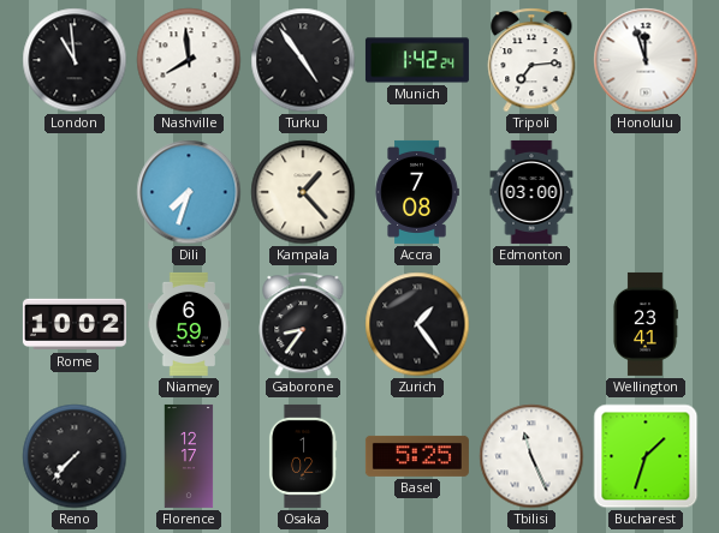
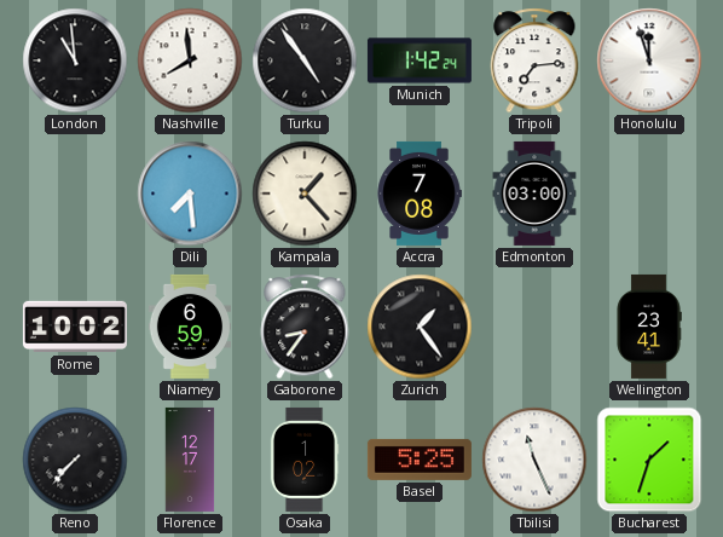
Dili: 7:33 -> 7:29 (190, 194)
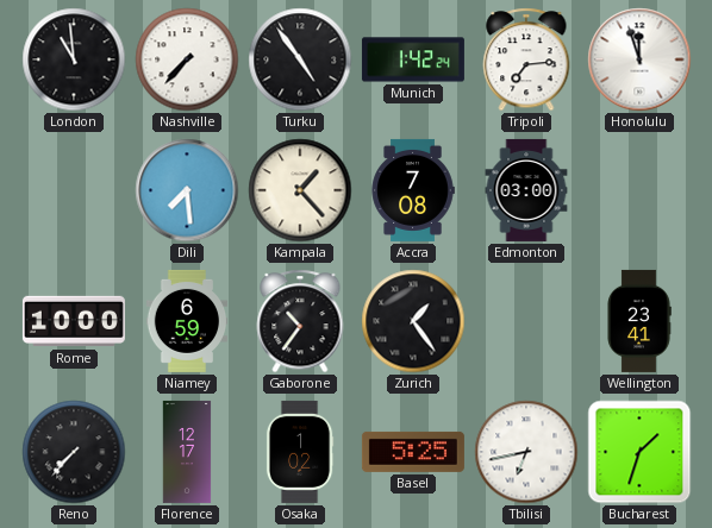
Nashville: 7:59 -> 7:37 (187, 59)
Rome: 10:02 -> 10:00 (74, 321)
Gaborone: 8:36 -> 10:36 (300, 321)
Tbilisi: 11:26 -> 6:43 (526, 452)
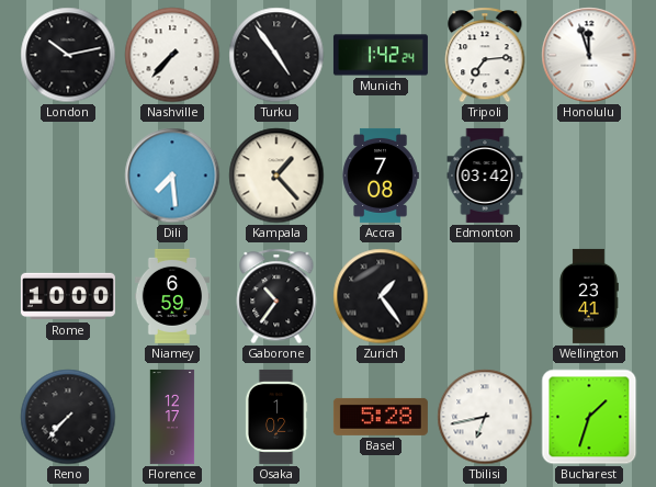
London: 10:59 -> 10:13 (68, 55)
Edmonton: 03:00 -> 03:42 (485, 175)
Basel: 5:25 -> 5:28 (381, 417)
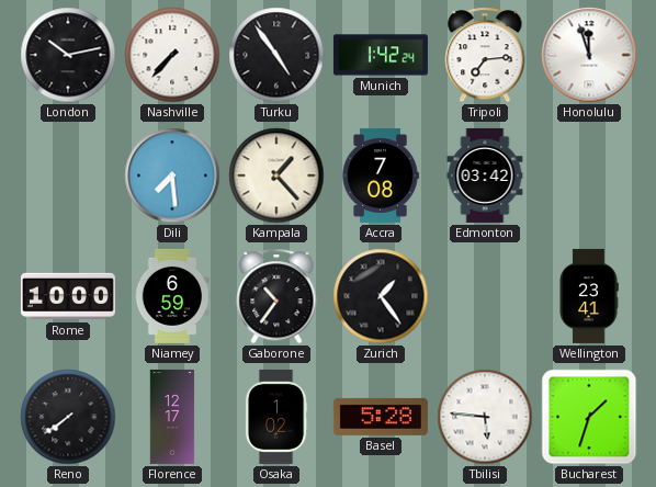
Reno: 7:37 -> 7:39 (68, 417)
Tbilisi: 6:43 -> 5:46 (485, 417)
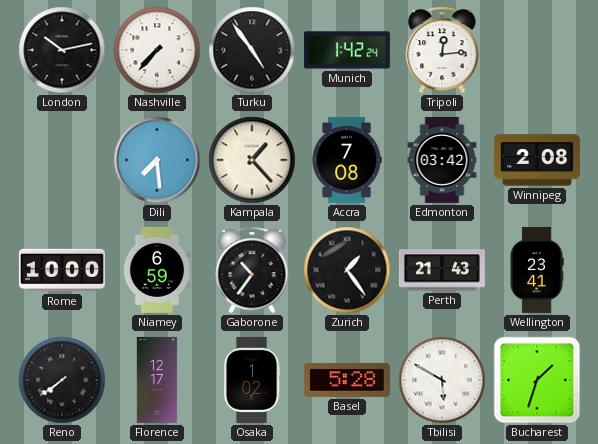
Tripoli: 7:14 -> 12:14 (442, 50)
Honolulu: 11:57 -> none (589, 55)
Winnipeg: none -> 2:08 (537, 160)
Perth: none -> 21:43 (442, 270)
Tbilisi: 5:46 -> 5:50 (442, 380)
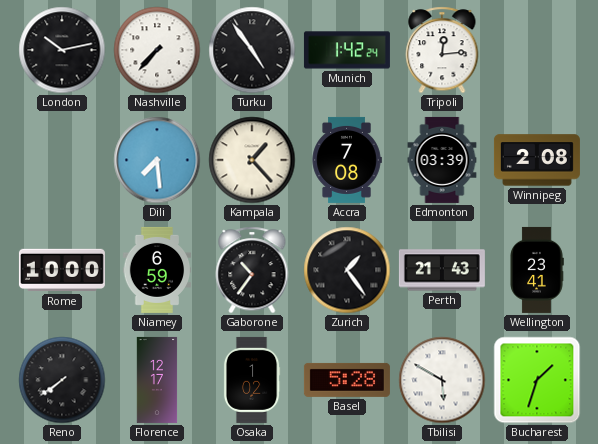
Edmonton: 03:42 -> 03:39 (442, 160)
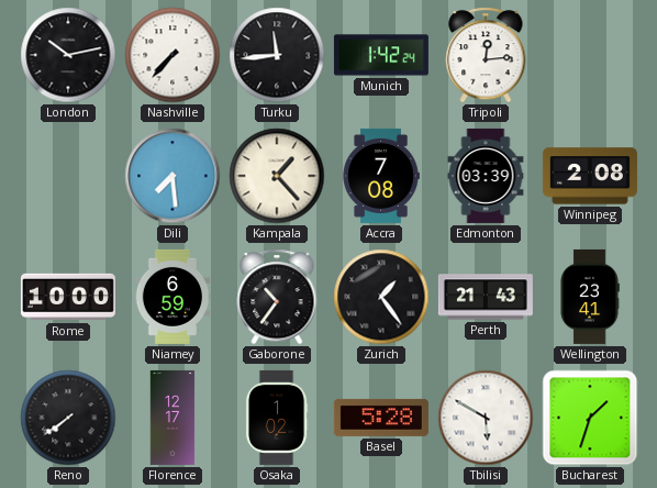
Turku: 4:54 -> 11:44 (277, 55)
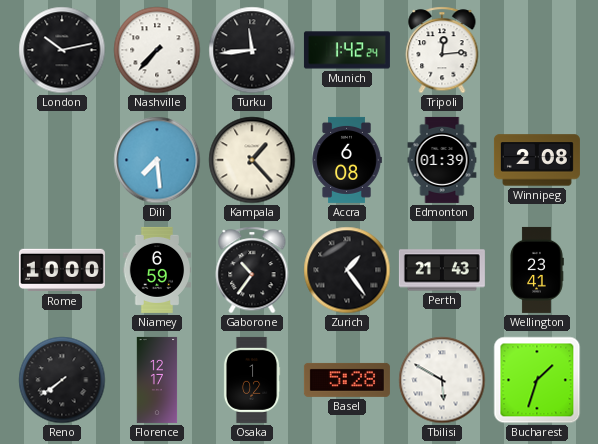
Accra: 7:08 -> 6:08 (347, 160)
Edmonton: 03:39 -> 01:39 (442, 160)
